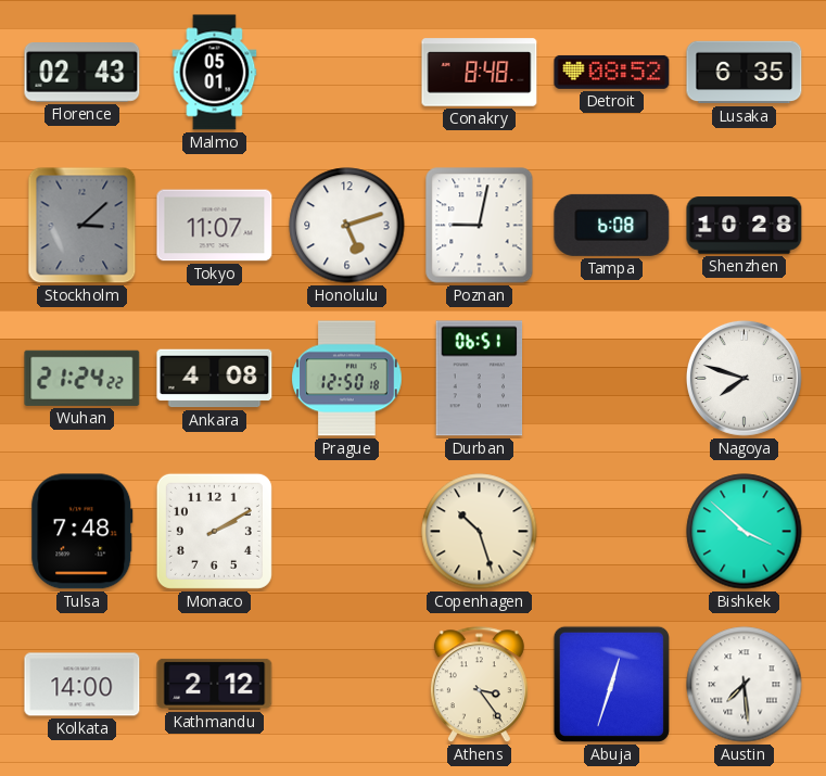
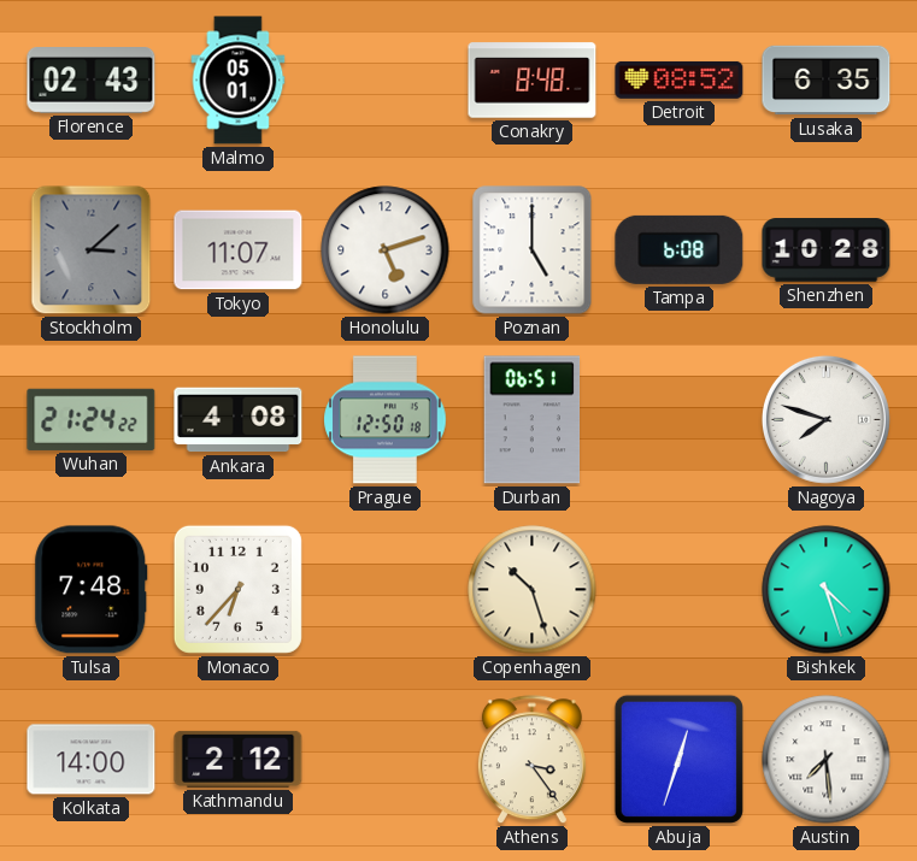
Poznan: 9:02 -> 5:00 (533, 250)
Monaco: 2:10 -> 6:37 (237, 589)
Bishkek: 3:52 -> 4:27 (827, 590)
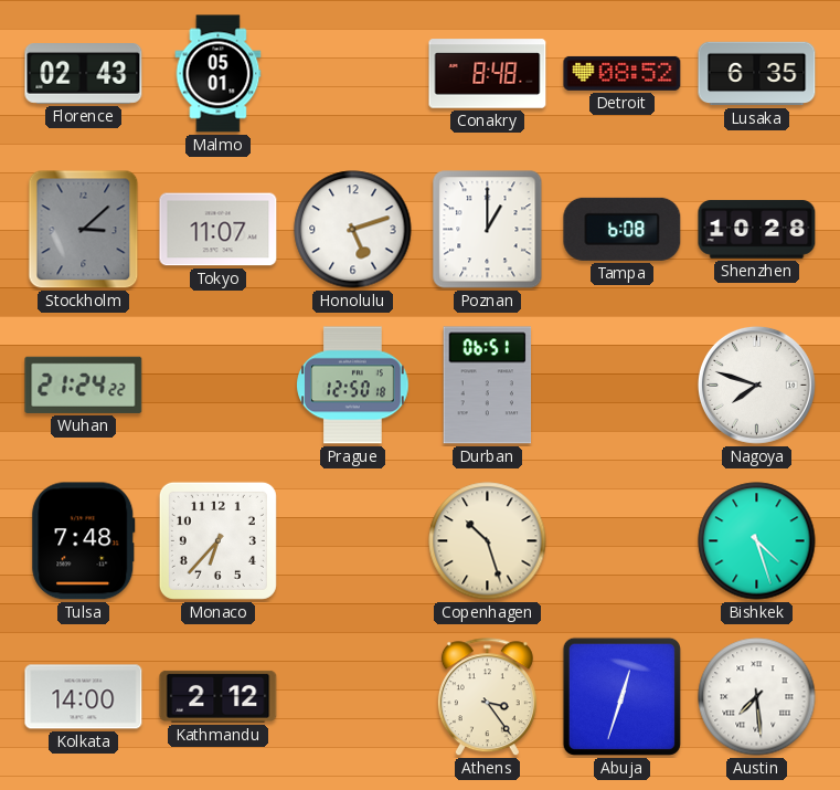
Poznan: 5:00 -> 1:00 (488, 230)
Ankara: 4:08 -> none (239, 420)
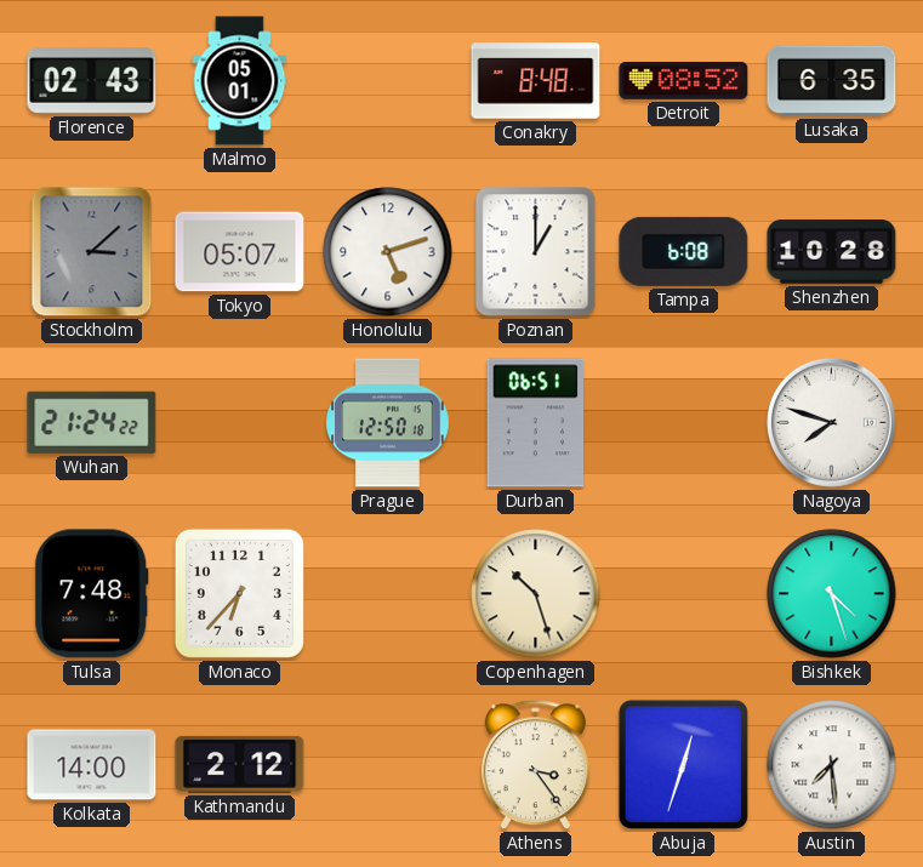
Tokyo: 11:07 -> 05:07 (240, 252)
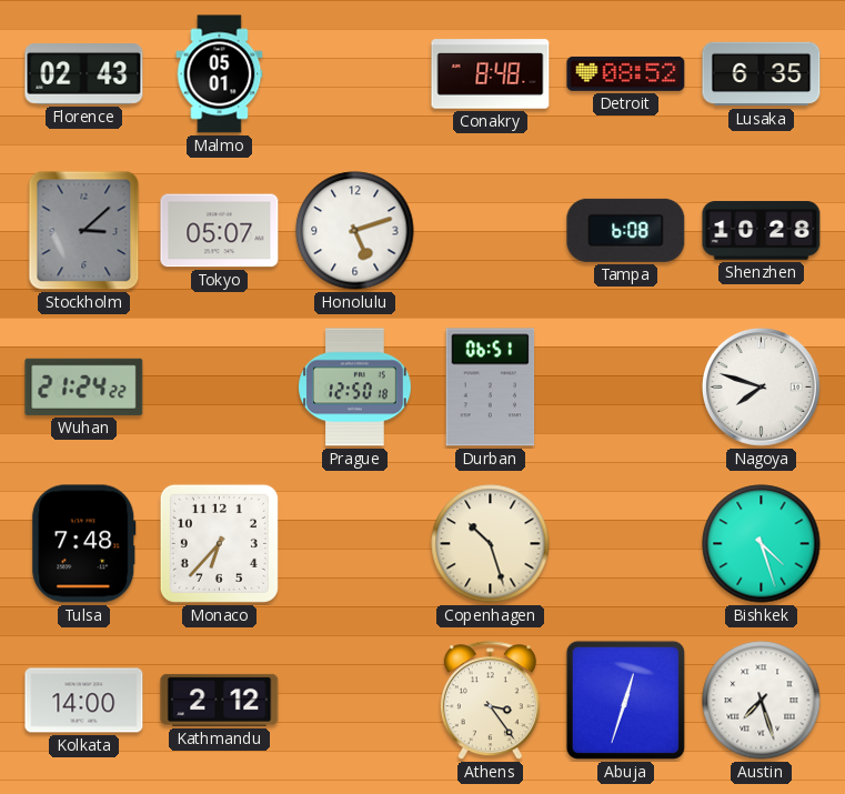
Poznan: 1:00 -> none (536, 252)
Austin: 7:29 -> 7:27 (762, 701)
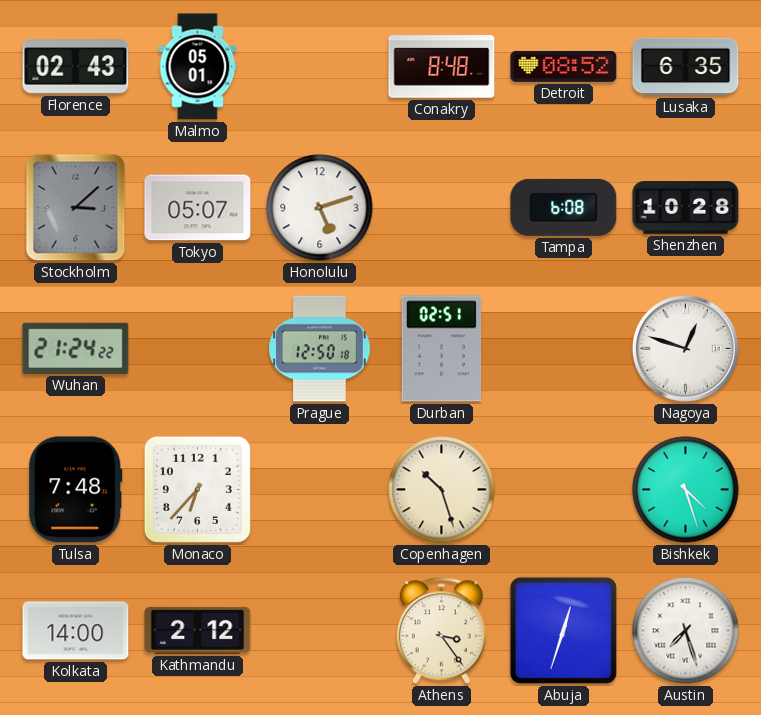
Durban: 06:51 -> 02:51 (442, 349)
Nagoya: 7:48 -> 12:48 (685, 348)
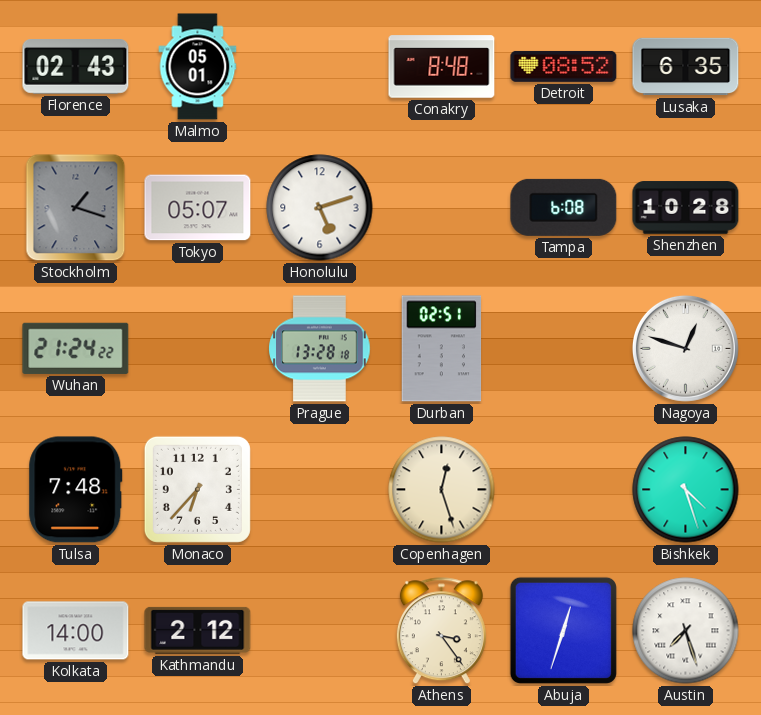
Stockholm: 3:08 -> 1:18 (76, 208)
Prague: 12:50 -> 13:28 (320, 349)
Copenhagen: 10:27 -> 12:27 (442, 490)
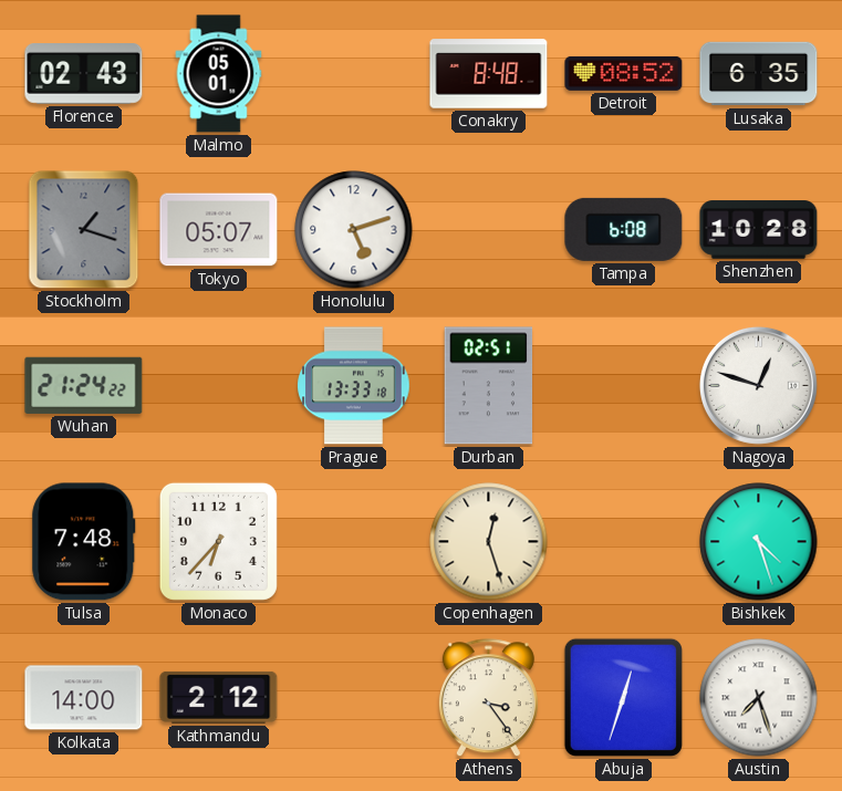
Prague: 13:28 -> 13:33 (354, 386)
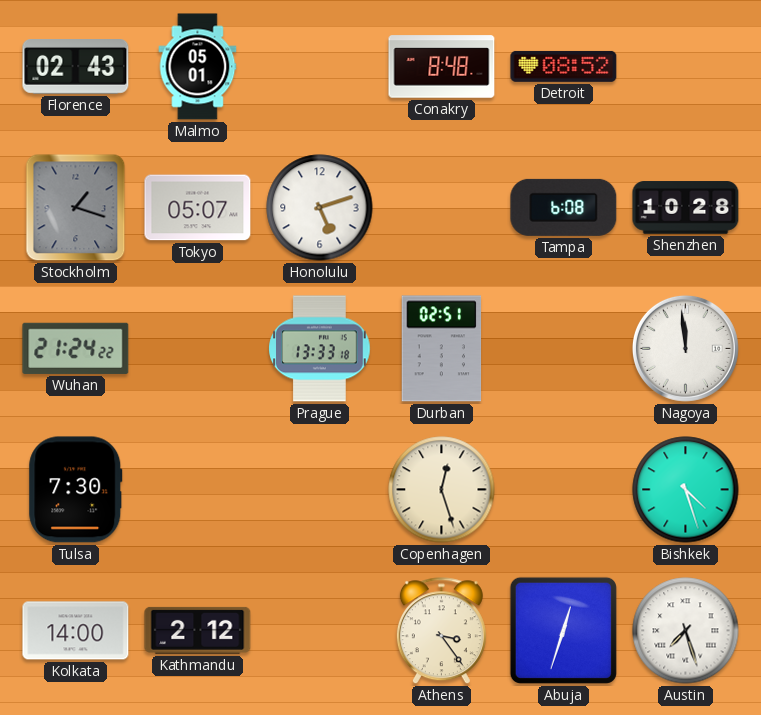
Lusaka: 6:35 -> none (759, 74)
Nagoya: 12:48 -> 11:59 (685, 348)
Tulsa: 7:48 -> 7:30 (76, 490)
Monaco: 6:37 -> none (218, 541)
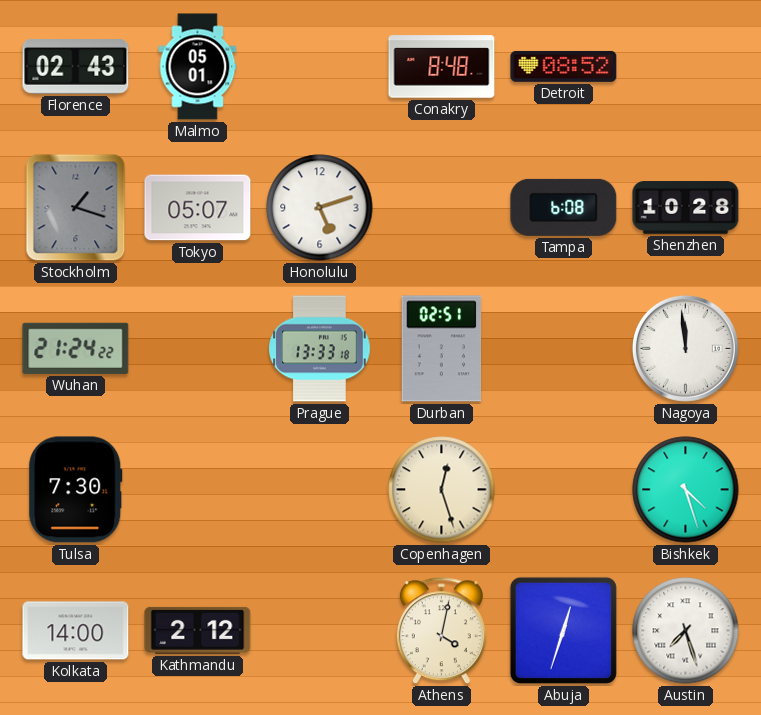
Athens: 3:24 -> 4:02 (441, 631)
